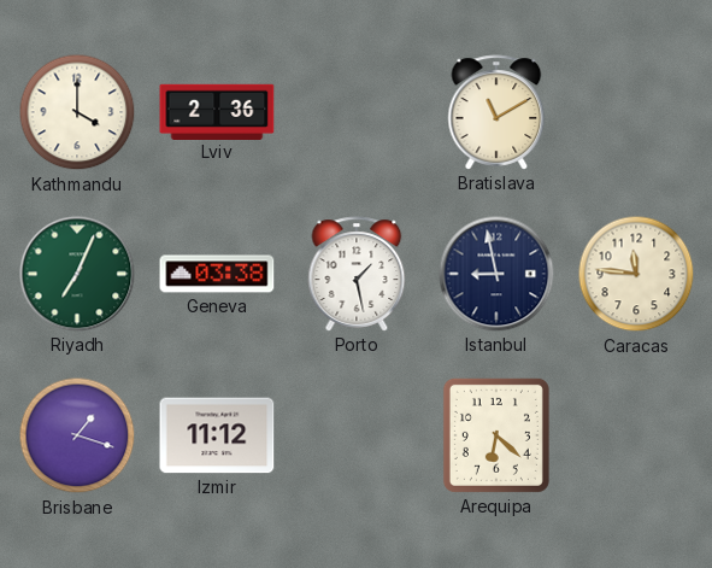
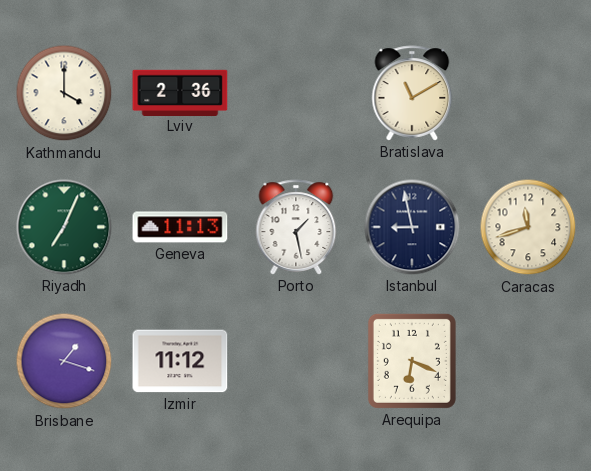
Geneva: 03:38 -> 11:13 (180, 227)
Caracas: 11:46 -> 11:42 (528, 227)
Arequipa: 6:22 -> 6:19 (412, 361)
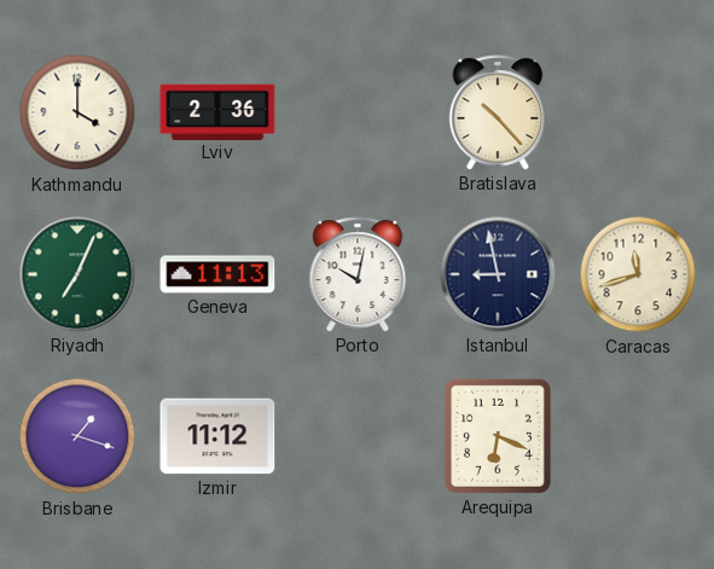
Bratislava: 11:10 -> 10:23 (498, 112)
Porto: 1:28 -> 10:02 (358, 274)
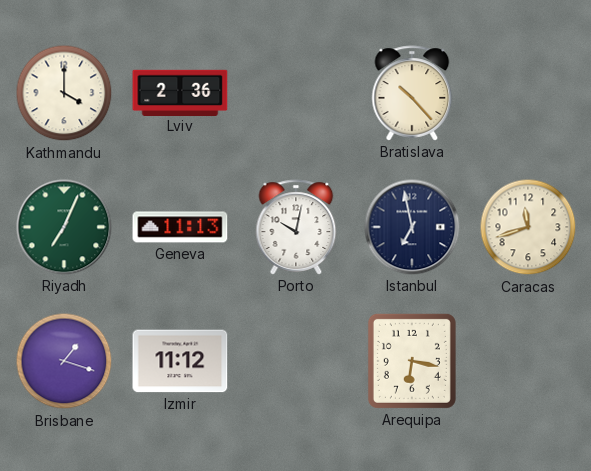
Istanbul: 8:58 -> 6:58 (412, 227)
Arequipa: 6:19 -> 6:17 (412, 361)
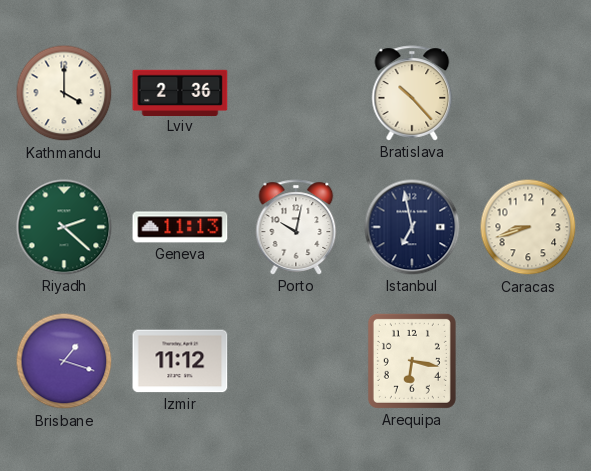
Riyadh: 7:04 -> 2:22 (64, 227)
Caracas: 11:42 -> 8:42 (528, 227)
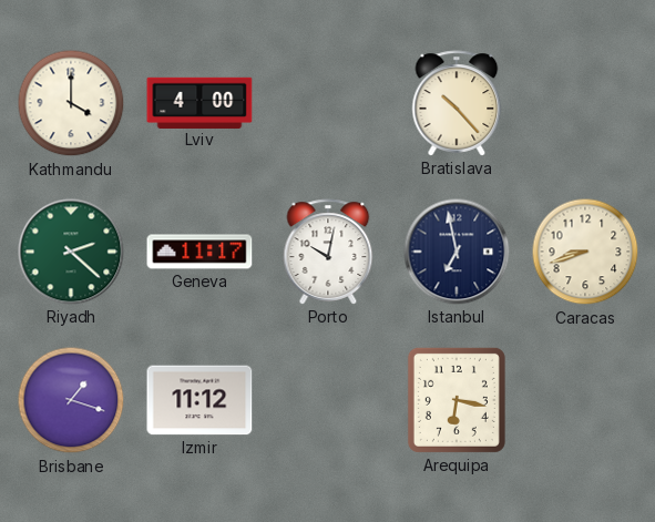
Lviv: 2:36 -> 4:00 (199, 102)
Geneva: 11:13 -> 11:17 (199, 252)
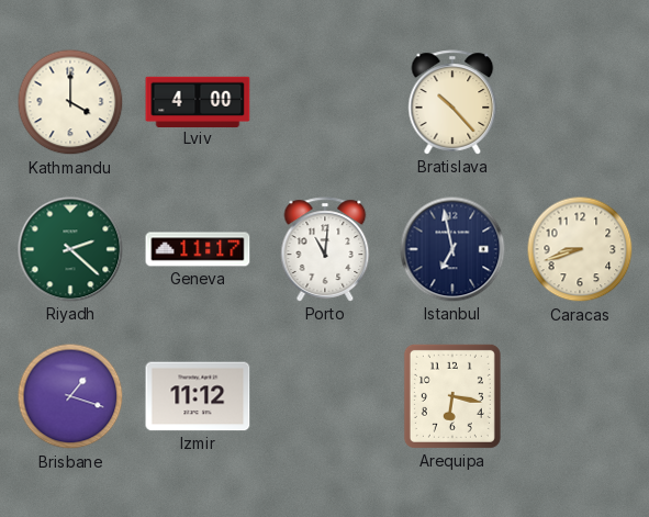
Porto: 10:02 -> 11:01 (325, 249)
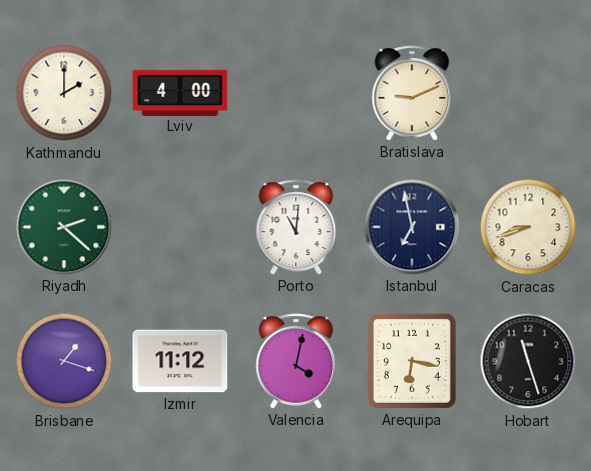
Kathmandu: 4:00 -> 2:00 (64, 93)
Bratislava: 10:23 -> 9:11 (412, 93)
Geneva: 11:17 -> none (198, 249)
Valencia: none -> 4:02 (296, 361)
Hobart: none -> 11:27 (528, 361)
